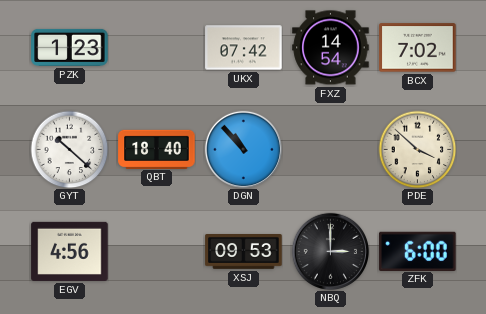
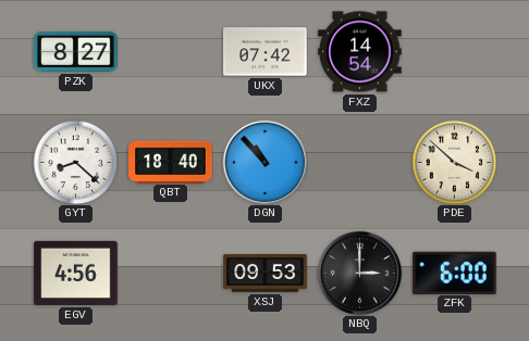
PZK: 1:23 -> 8:27 (76, 51)
BCX: 7:02 -> none (418, 48)
GYT: 10:22 -> 8:22 (75, 162)
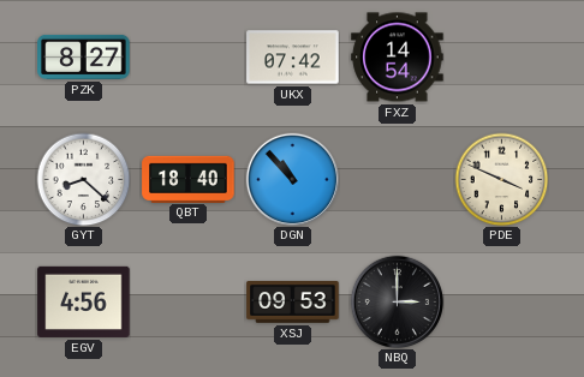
PDE: 3:52 -> 3:49 (501, 179)
ZFK: 6:00 -> none (455, 273)
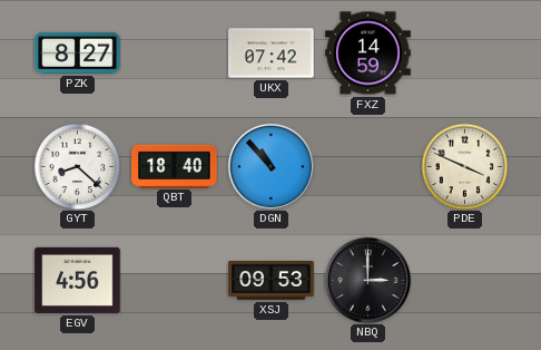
FXZ: 14:54 -> 14:59 (368, 54)
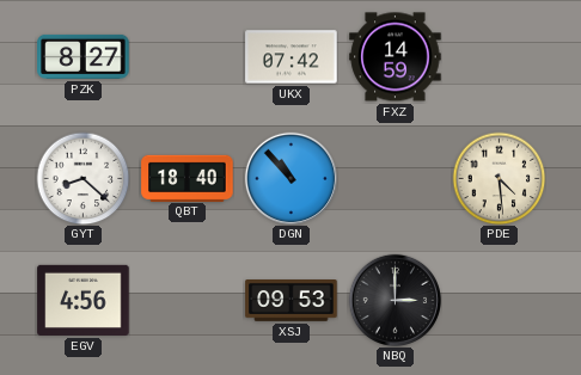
PDE: 3:49 -> 4:29 (499, 178)
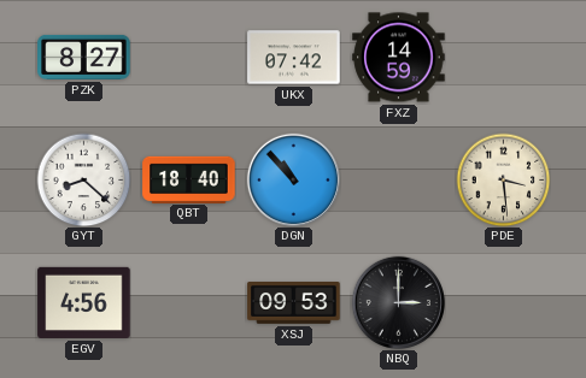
PDE: 4:29 -> 3:29 (503, 179)
